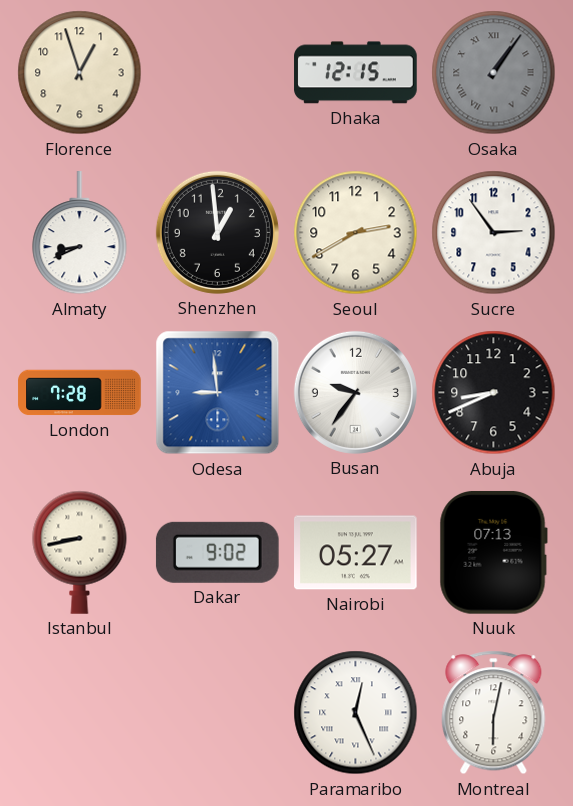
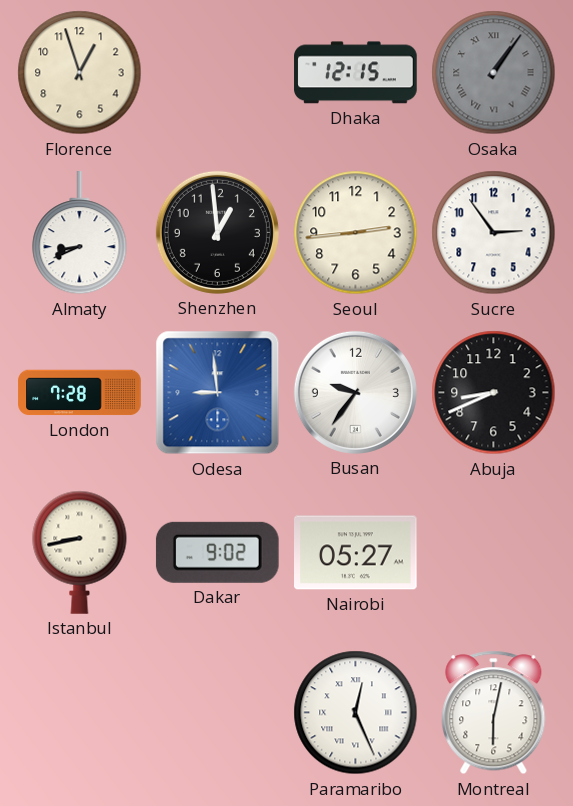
Seoul: 2:40 -> 2:44 (356, 233)
Nuuk: 07:13 -> none (493, 552)
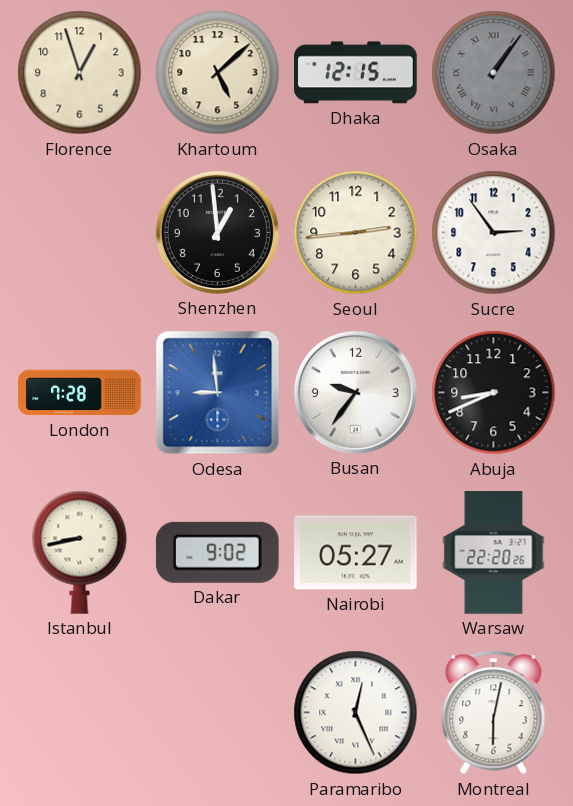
Khartoum: none -> 5:08 (218, 73)
Almaty: 8:41 -> none (80, 233)
Warsaw: none -> 22:20 (494, 553)
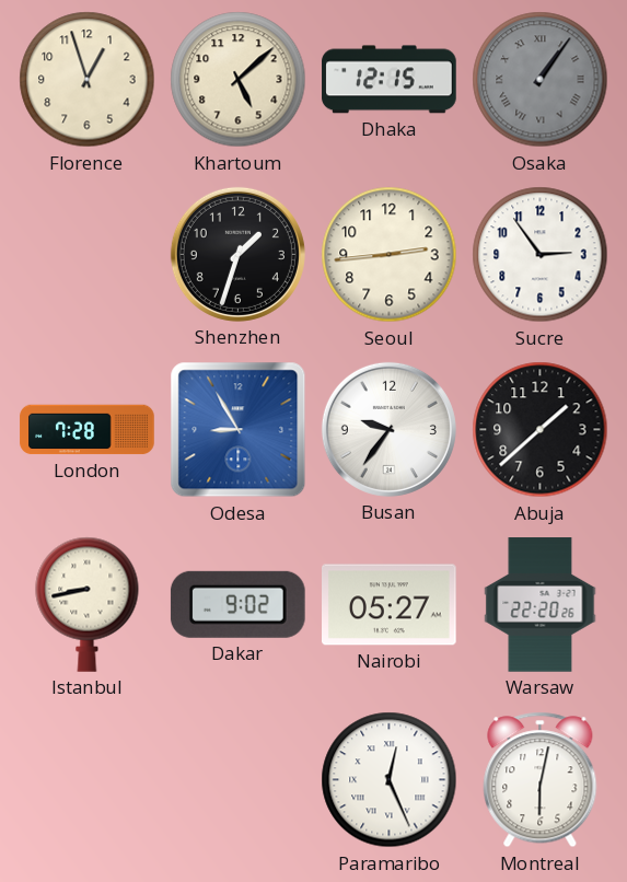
Shenzhen: 12:59 -> 1:33 (237, 254)
Odesa: 8:59 -> 8:55 (239, 430)
Abuja: 8:41 -> 1:38 (541, 430)
